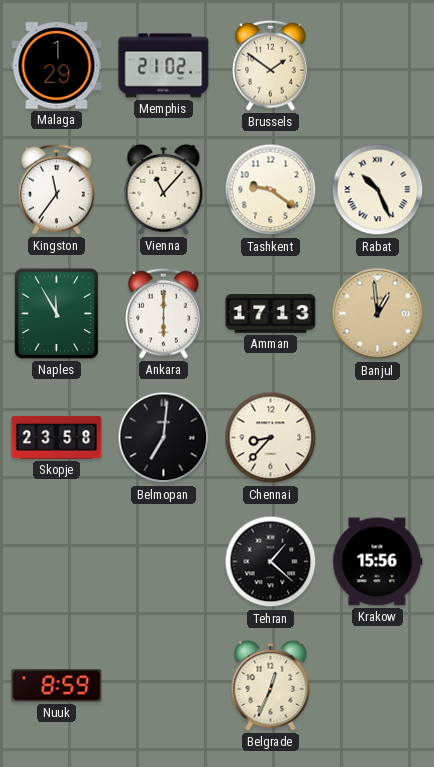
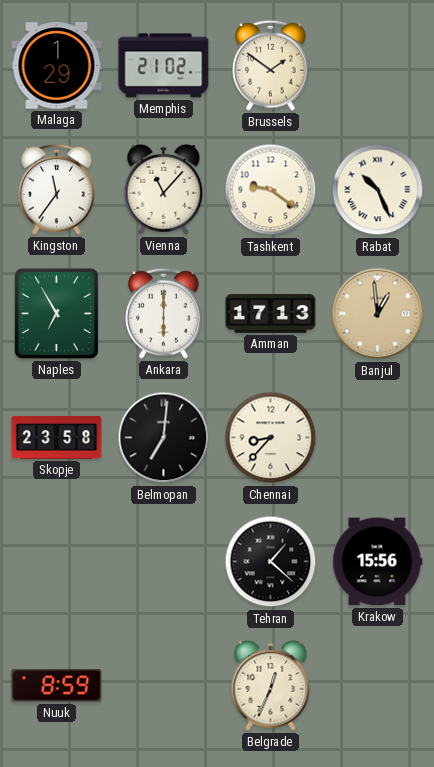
Naples: 11:55 -> 6:55 (56, 313)
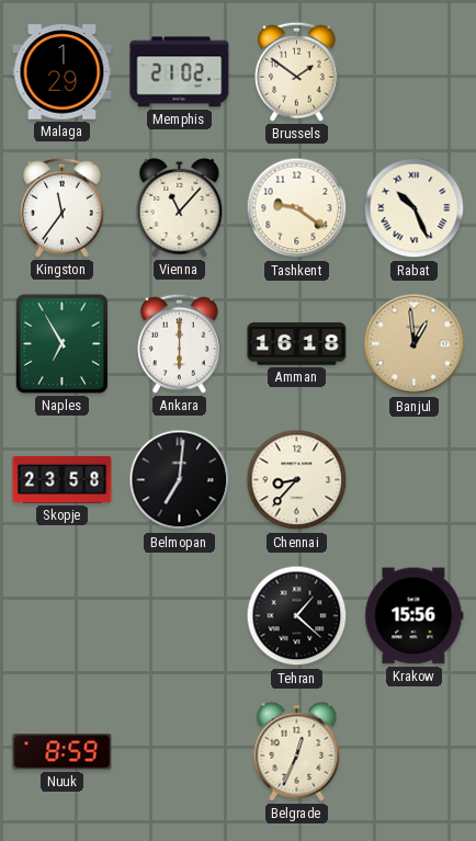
Amman: 17:13 -> 16:18 (297, 344)
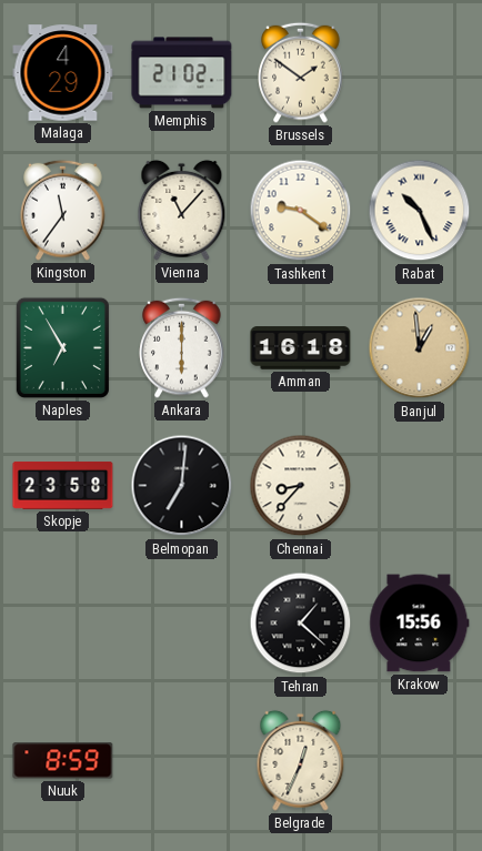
Malaga: 1:29 -> 4:29 (63, 73)
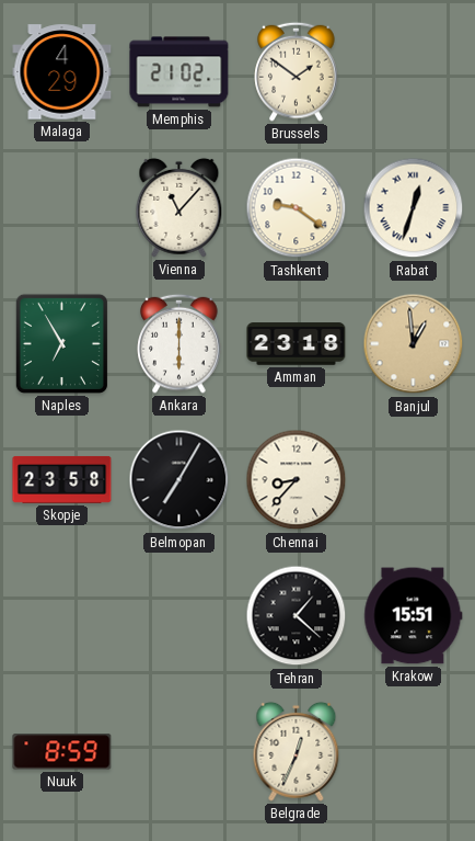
Kingston: 11:36 -> none (63, 210)
Rabat: 10:26 -> 12:33 (414, 208)
Amman: 16:18 -> 23:18 (297, 344)
Belmopan: 7:01 -> 7:05 (179, 480)
Krakow: 15:56 -> 15:51 (414, 616)
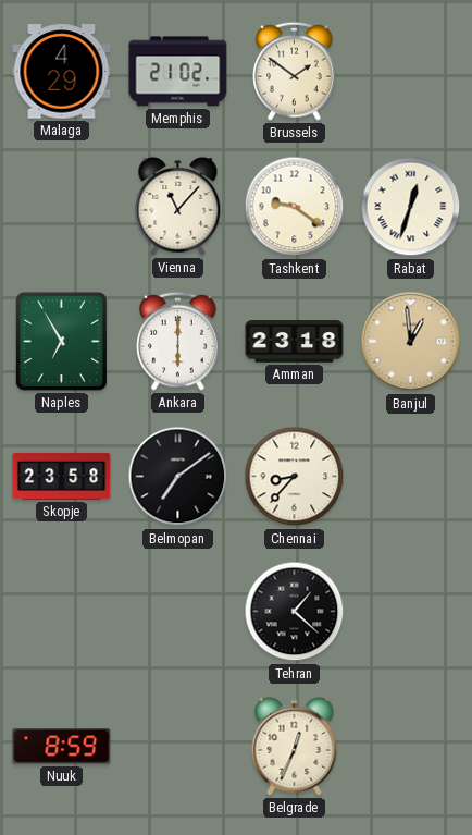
Belmopan: 7:05 -> 7:09 (178, 477)
Krakow: 15:51 -> none (414, 616)
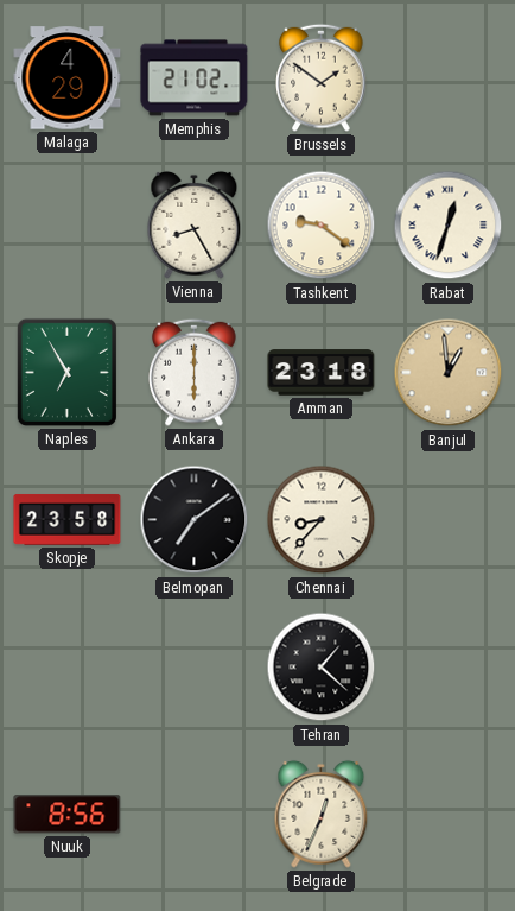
Vienna: 11:07 -> 8:25 (195, 224)
Nuuk: 8:59 -> 8:56 (68, 815)
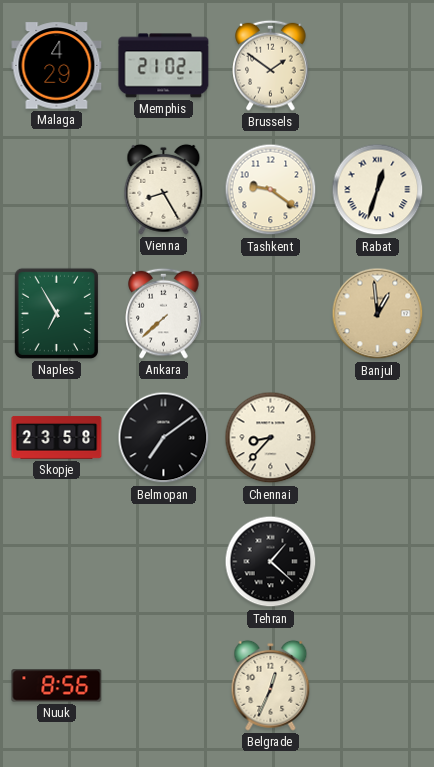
Ankara: 6:00 -> 7:38 (164, 313)
Amman: 23:18 -> none (322, 373)
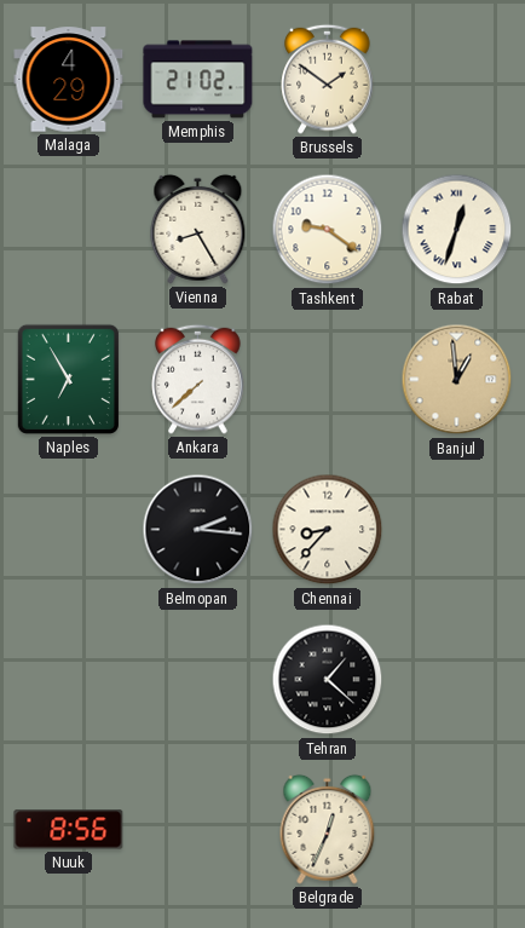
Skopje: 23:58 -> none (57, 437)
Belmopan: 7:09 -> 2:16 (198, 530)
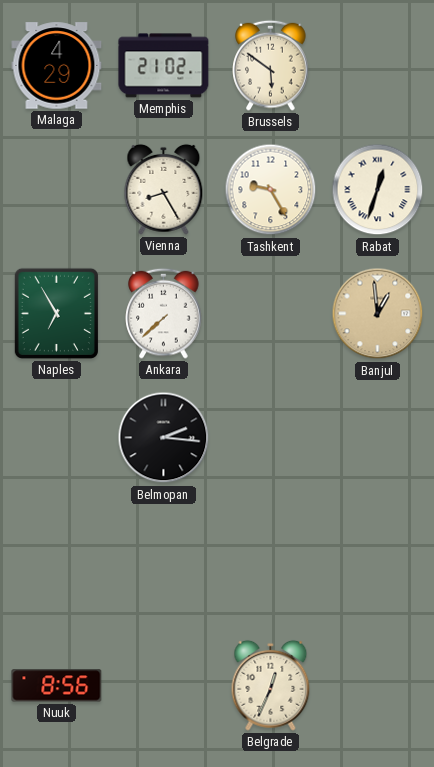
Brussels: 1:51 -> 5:51 (271, 65)
Tashkent: 9:21 -> 9:25 (271, 190)
Chennai: 8:37 -> none (328, 530)
Tehran: 1:22 -> none (328, 680)
